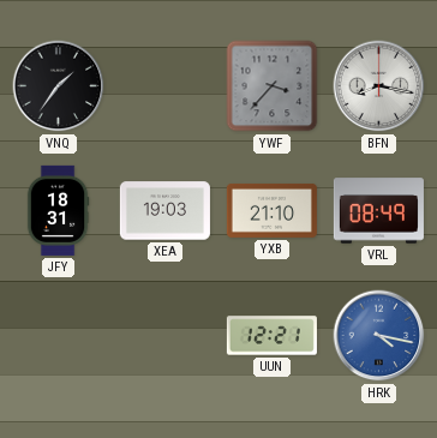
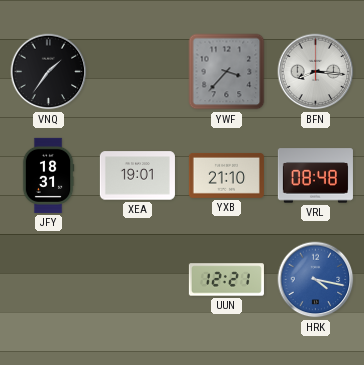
BFN: 8:17 -> 8:16 (316, 72)
XEA: 19:03 -> 19:01 (137, 176)
VRL: 08:49 -> 08:48 (315, 176)
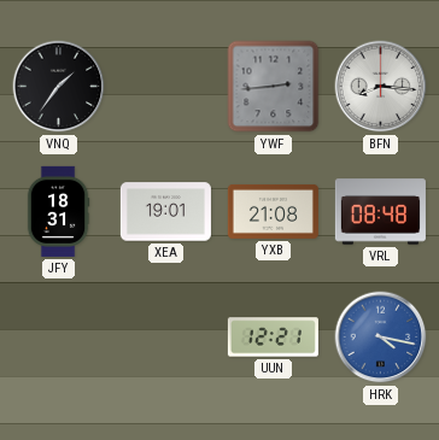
YWF: 3:37 -> 2:44 (274, 87)
YXB: 21:10 -> 21:08 (273, 211)
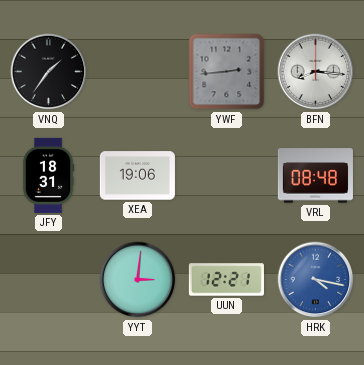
XEA: 19:01 -> 19:06 (137, 176)
YXB: 21:08 -> none (273, 211)
YYT: none -> 3:01 (138, 280)
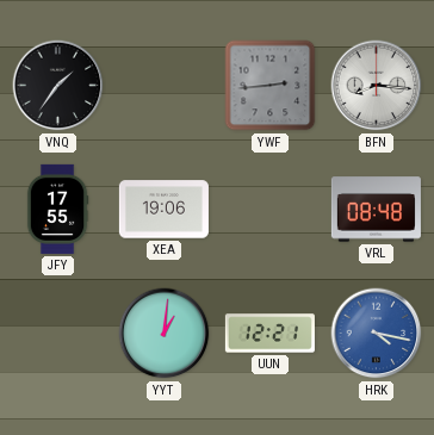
JFY: 18:31 -> 17:55 (57, 209)
YYT: 3:01 -> 1:01 (165, 334)
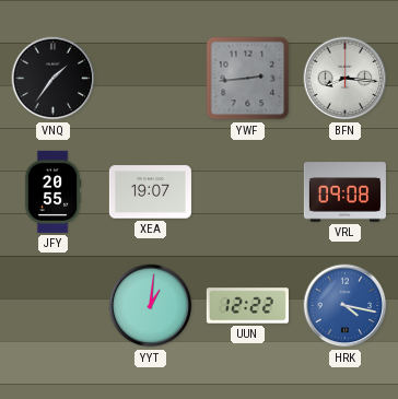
JFY: 17:55 -> 20:55 (52, 191)
XEA: 19:06 -> 19:07 (150, 192)
VRL: 08:48 -> 09:08 (344, 192)
UUN: 12:21 -> 12:22 (247, 306)
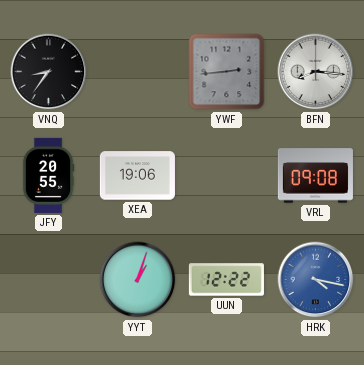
VNQ: 1:36 -> 8:36 (49, 72)
XEA: 19:07 -> 19:06 (137, 176)
YYT: 1:01 -> 1:03 (138, 280)
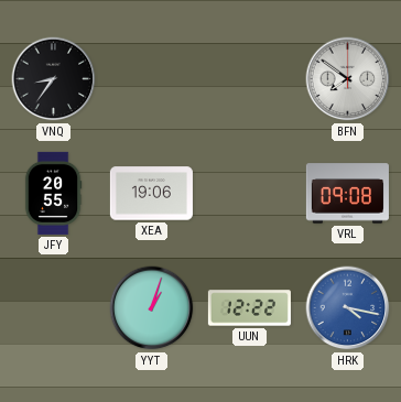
YWF: 2:44 -> none (227, 72)
BFN: 8:16 -> 7:51 (348, 79)
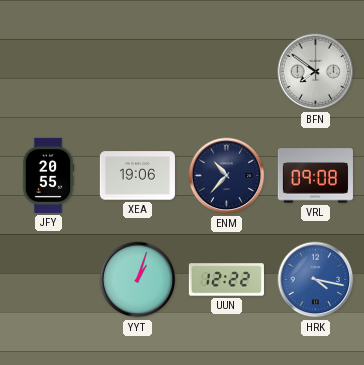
VNQ: 8:36 -> none (54, 79)
ENM: none -> 10:37 (227, 176)
